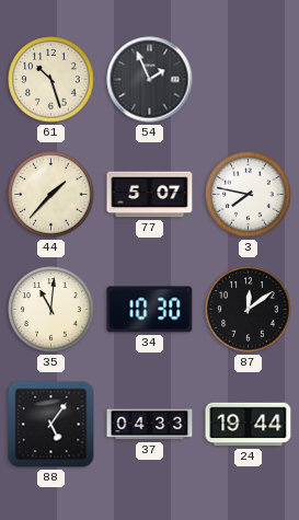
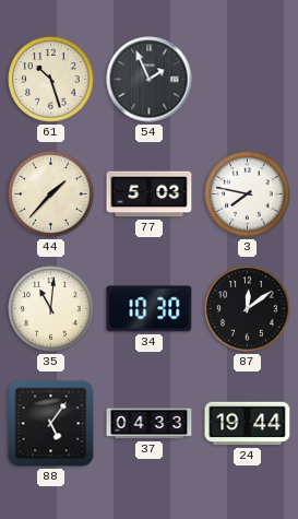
77: 5:07 -> 5:03 (150, 194)
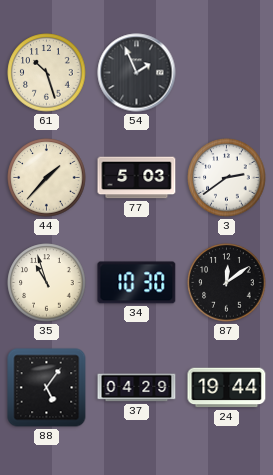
3: 7:47 -> 2:39 (227, 178)
35: 11:01 -> 10:57 (47, 283)
37: 04:33 -> 04:29 (137, 388)
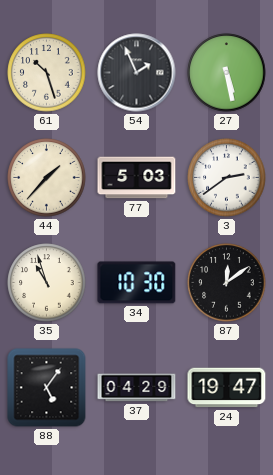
27: none -> 5:28 (227, 73)
24: 19:44 -> 19:47 (227, 388)
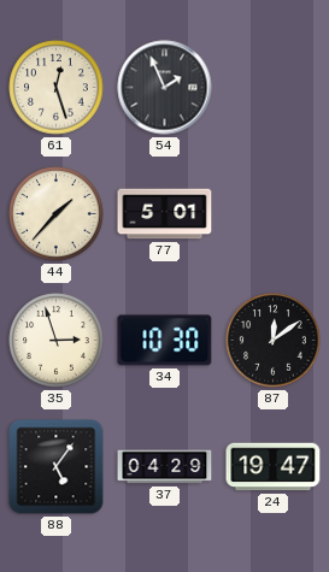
61: 10:27 -> 12:27 (57, 88)
27: 5:28 -> none (227, 73)
77: 5:03 -> 5:01 (165, 214)
3: 2:39 -> none (227, 178)
35: 10:57 -> 2:57 (57, 341)
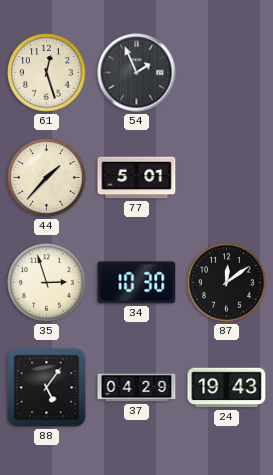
24: 19:47 -> 19:43 (227, 388)
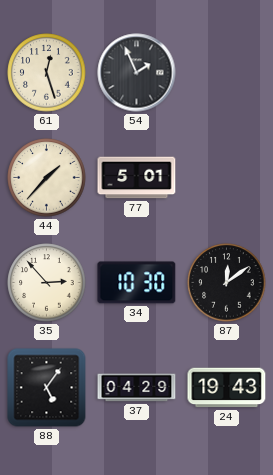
35: 2:57 -> 2:53 (47, 283)
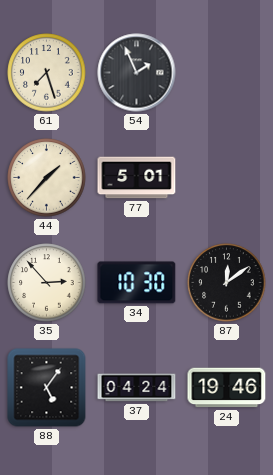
61: 12:27 -> 7:27 (47, 73)
37: 04:29 -> 04:24 (137, 388)
24: 19:43 -> 19:46 (227, 388)
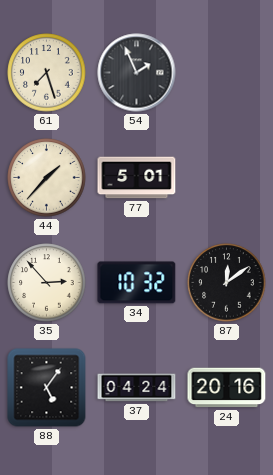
34: 10:30 -> 10:32 (137, 283)
24: 19:46 -> 20:16 (227, 388)
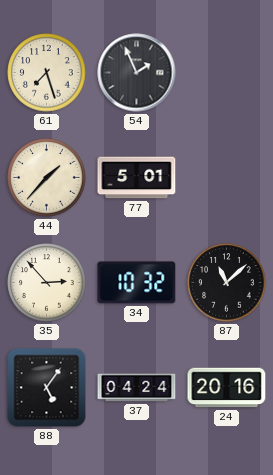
87: 12:09 -> 11:08 (227, 283)
